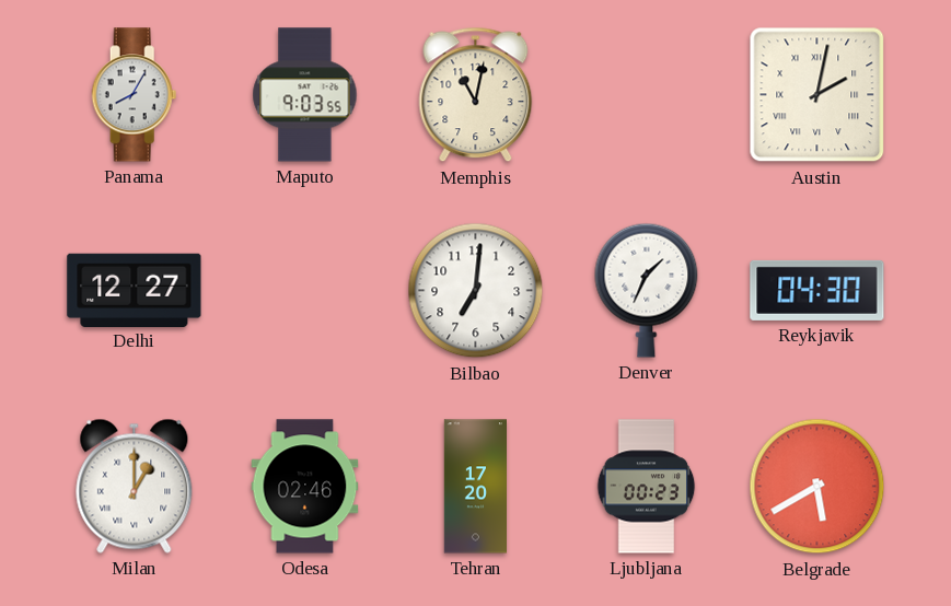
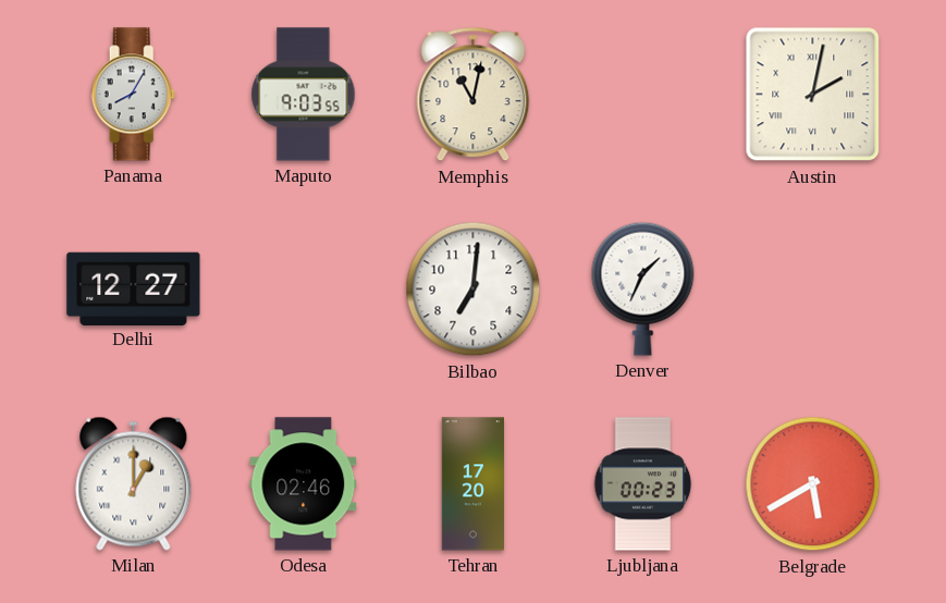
Reykjavik: 04:30 -> none (817, 290)
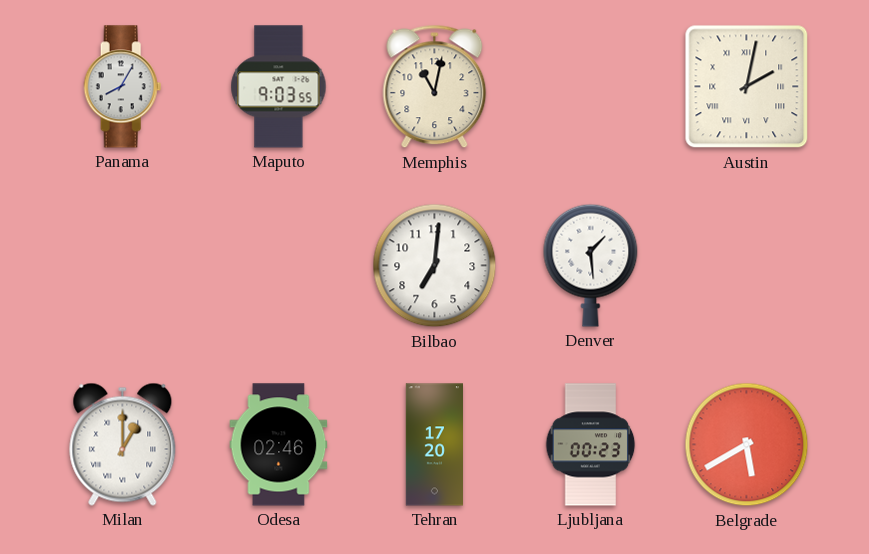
Delhi: 12:27 -> none (134, 288)
Denver: 1:34 -> 1:29 (591, 265)
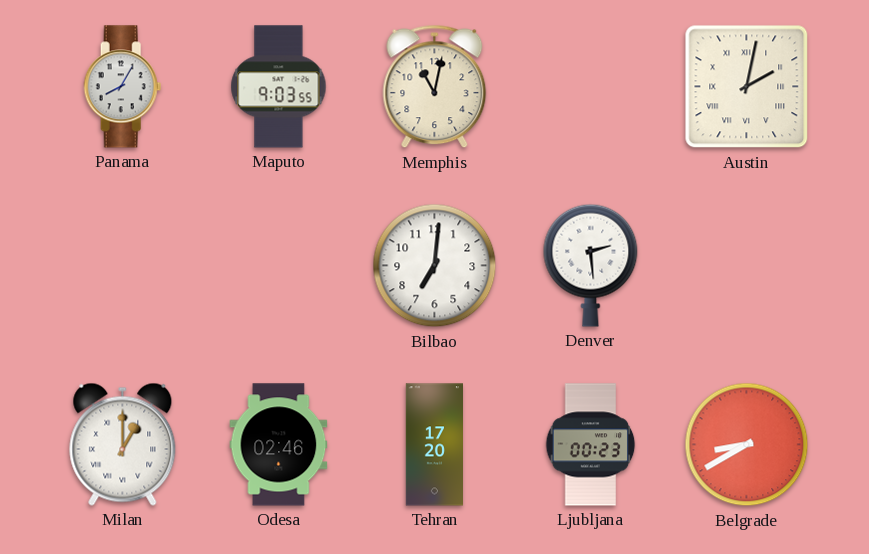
Denver: 1:29 -> 2:29 (591, 265)
Belgrade: 5:40 -> 8:40 (747, 445)
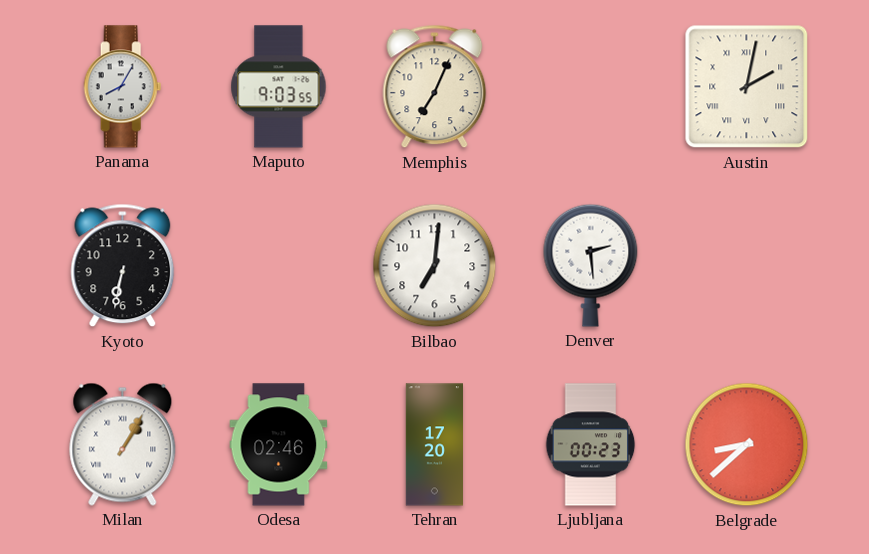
Memphis: 11:02 -> 7:04 (435, 87)
Kyoto: none -> 6:32 (123, 266)
Milan: 1:00 -> 1:05 (123, 444)
Belgrade: 8:40 -> 8:38 (747, 445)
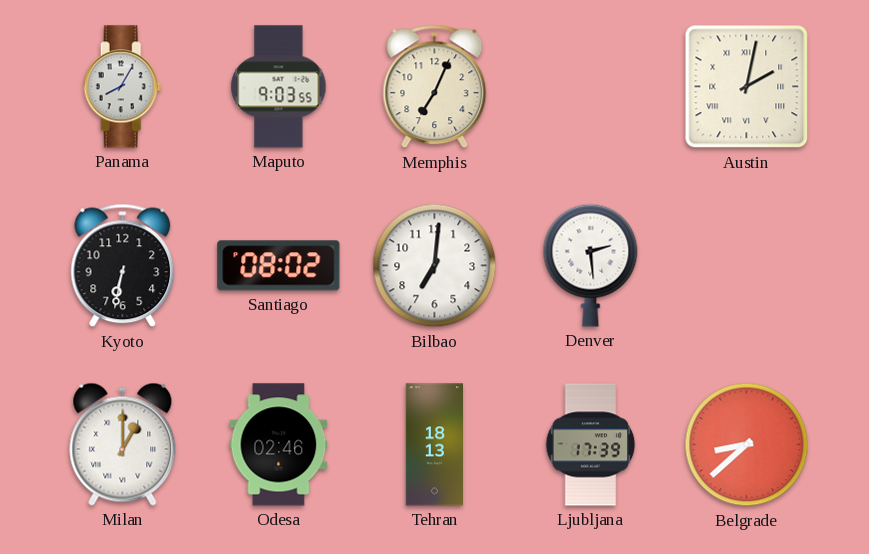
Santiago: none -> 08:02 (279, 266)
Milan: 1:05 -> 1:00 (123, 444)
Tehran: 17:20 -> 18:13 (434, 445)
Ljubljana: 00:23 -> 17:39 (591, 445)
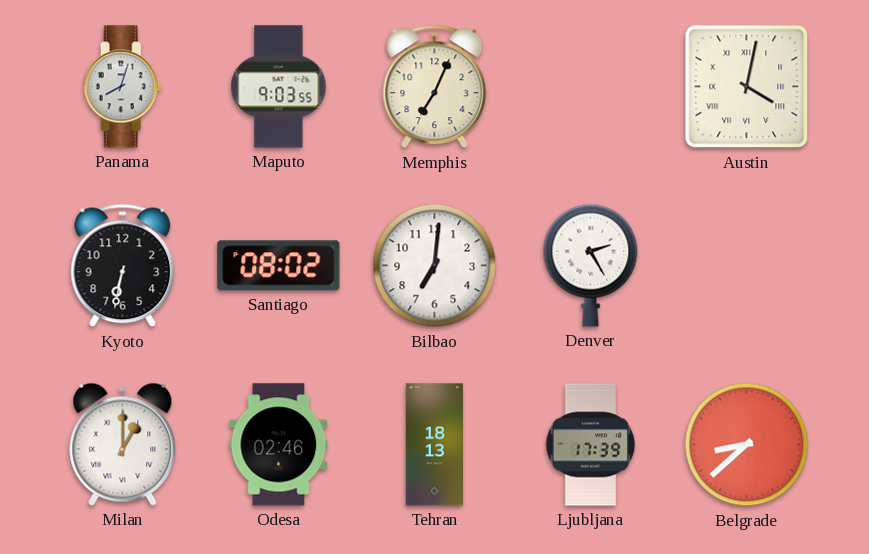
Panama: 8:05 -> 8:03 (123, 87)
Austin: 2:02 -> 4:02 (747, 87)
Denver: 2:29 -> 2:25 (591, 265)
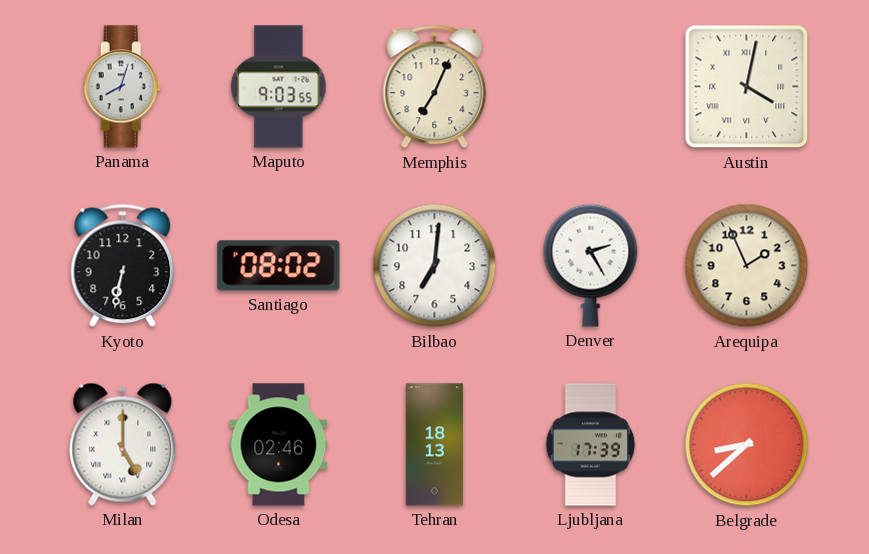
Arequipa: none -> 1:56 (747, 266)
Milan: 1:00 -> 5:00 (123, 444)
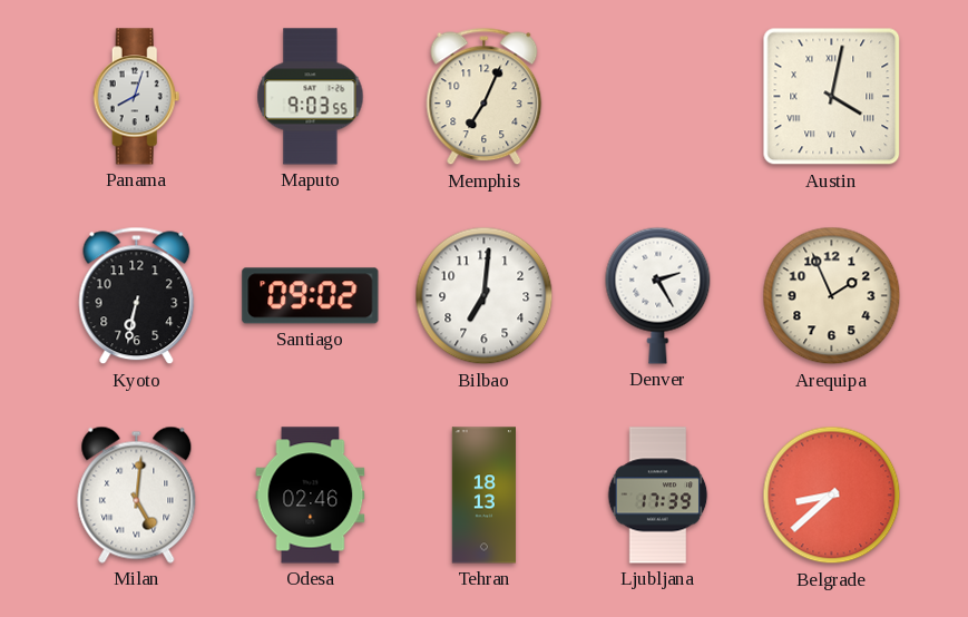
Santiago: 08:02 -> 09:02 (311, 296)
Milan: 5:00 -> 5:01 (137, 494)
